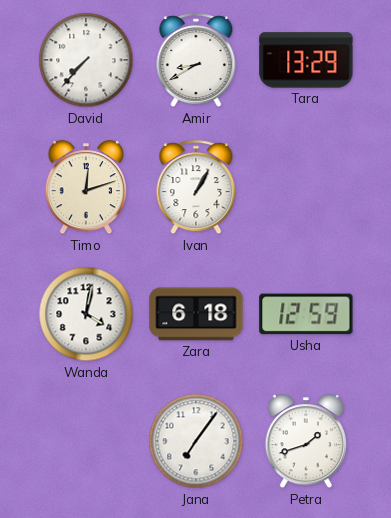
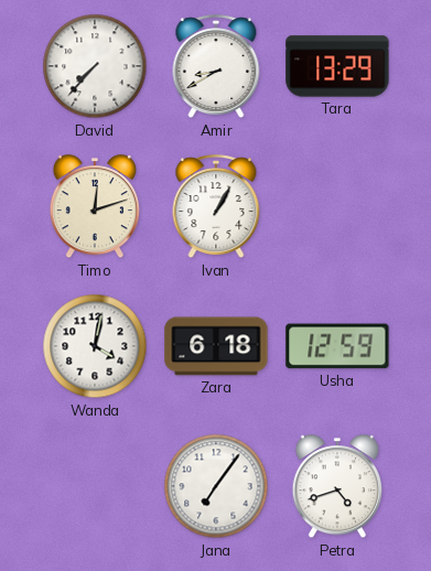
Petra: 1:42 -> 4:42 (337, 487)
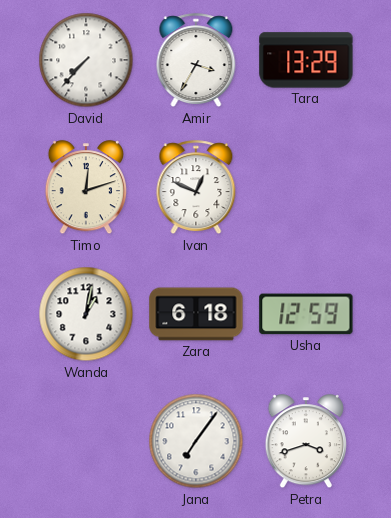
Amir: 8:40 -> 3:35 (196, 61)
Ivan: 1:05 -> 12:49 (196, 188)
Wanda: 4:02 -> 1:02 (86, 314)
Petra: 4:42 -> 3:42 (306, 442)
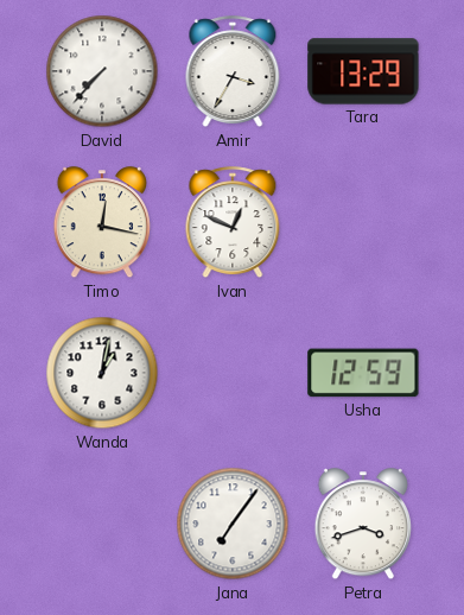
Timo: 12:12 -> 12:17 (102, 223)
Zara: 6:18 -> none (196, 314)
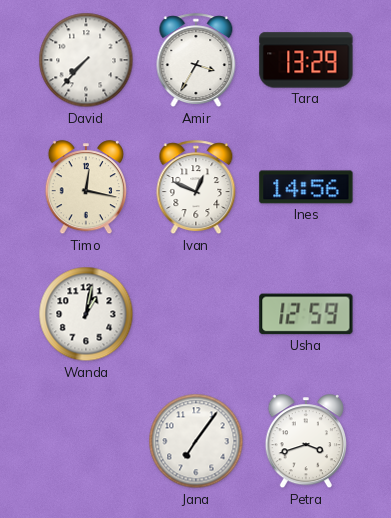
Ines: none -> 14:56 (306, 187)
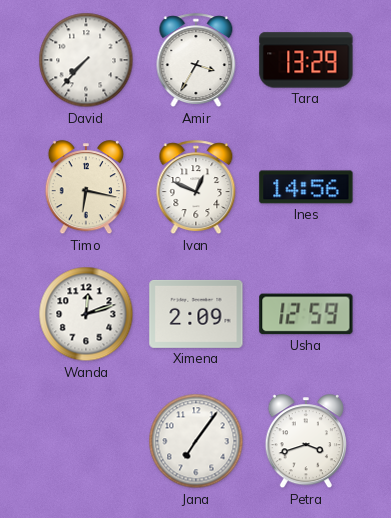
Timo: 12:17 -> 6:17 (86, 188)
Wanda: 1:02 -> 12:12 (86, 314)
Ximena: none -> 2:09 (196, 314)
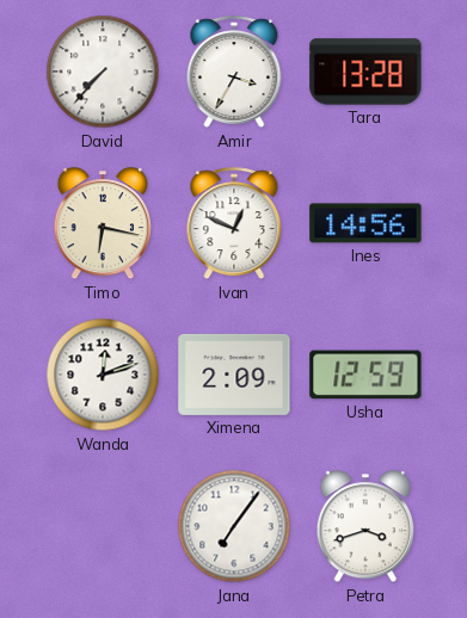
Tara: 13:29 -> 13:28 (365, 72)
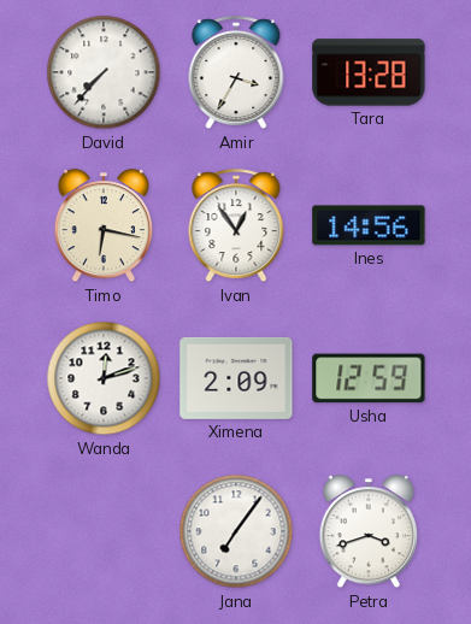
Ivan: 12:49 -> 12:54 (236, 226)
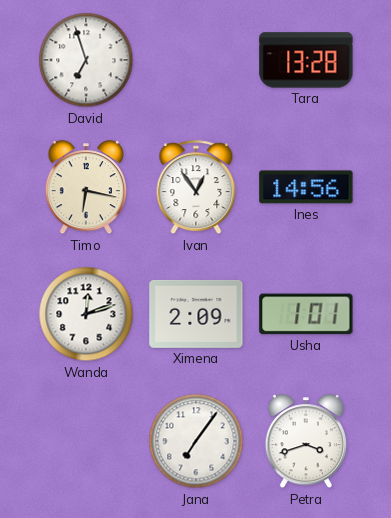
David: 7:37 -> 6:57 (86, 60)
Amir: 3:35 -> none (236, 73)
Usha: 12:59 -> 1:01 (306, 314)
